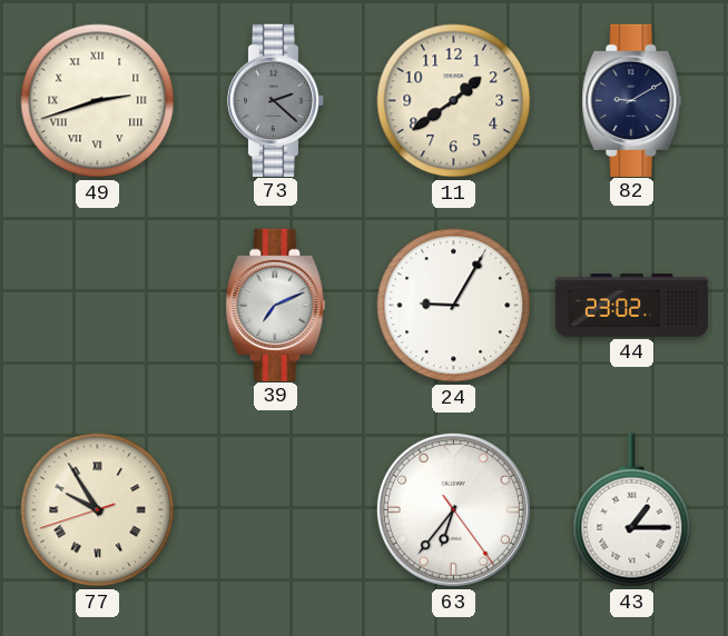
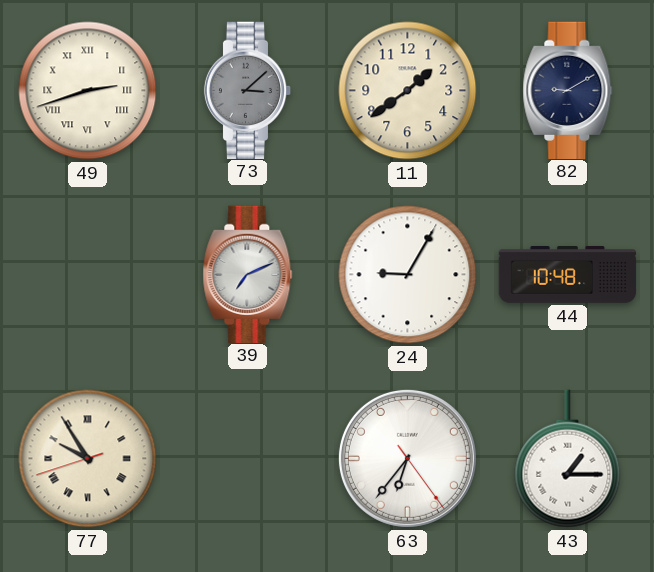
73: 2:22 -> 3:08 (248, 90)
44: 23:02 -> 10:48 (568, 275)
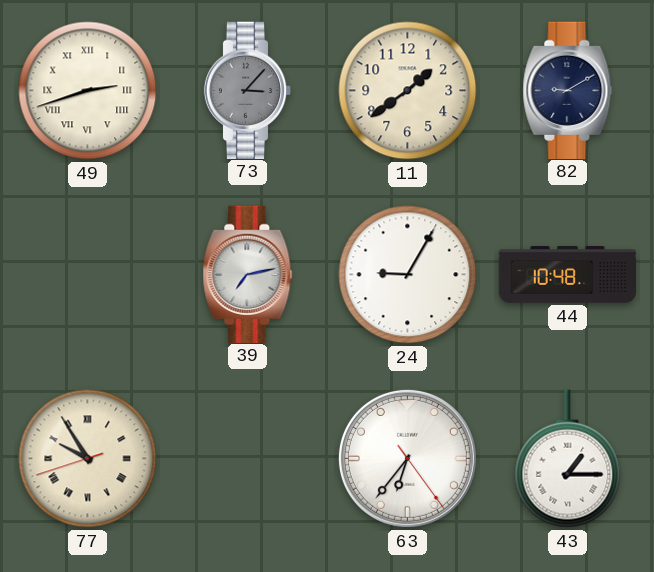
73: 3:08 -> 3:07 (248, 90)
39: 7:11 -> 7:13 (248, 274)
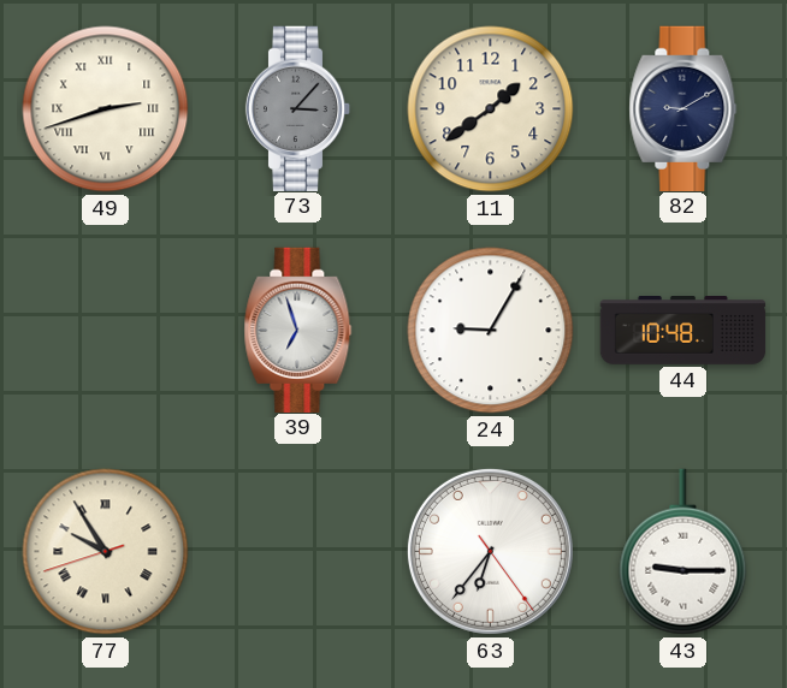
39: 7:13 -> 6:57 (298, 330)
43: 1:15 -> 9:15 (684, 552)
